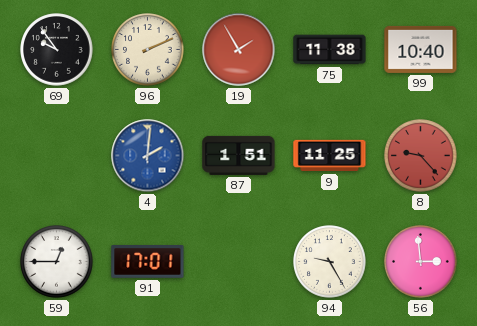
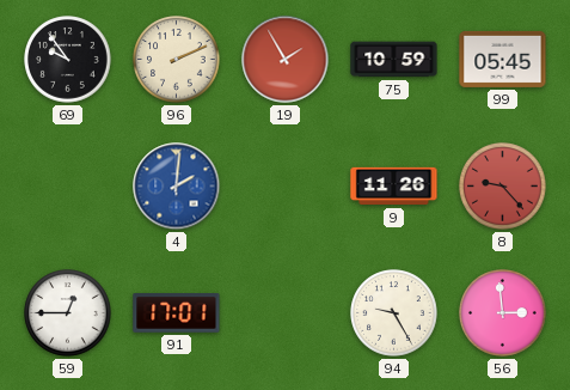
75: 11:38 -> 10:59 (394, 60)
99: 10:40 -> 05:45 (503, 59)
87: 1:51 -> none (239, 155)
9: 11:25 -> 11:26 (394, 187)
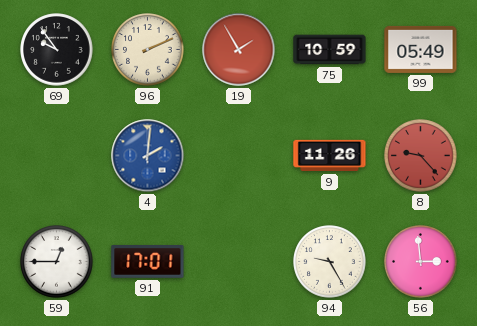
99: 05:45 -> 05:49 (421, 49)
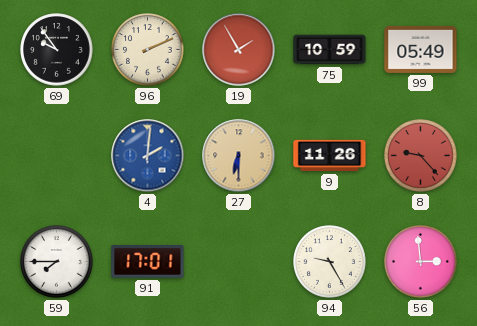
27: none -> 6:30 (239, 156)
59: 12:45 -> 7:45 (57, 262)
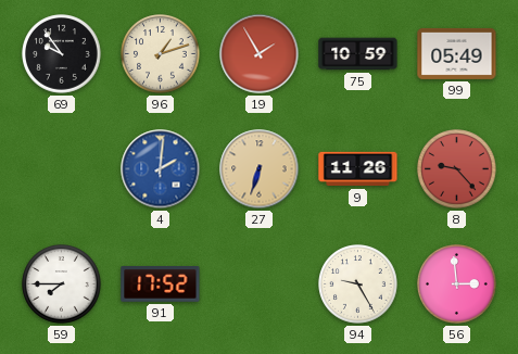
96: 2:11 -> 1:12 (161, 54)
27: 6:30 -> 6:33 (260, 169)
91: 17:01 -> 17:52 (161, 285)
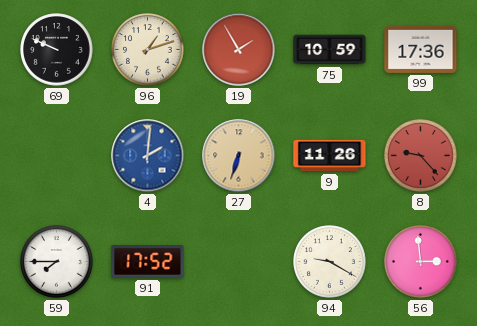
69: 9:54 -> 9:49 (57, 50)
99: 05:49 -> 17:36 (421, 49)
94: 9:25 -> 9:20 (330, 262)
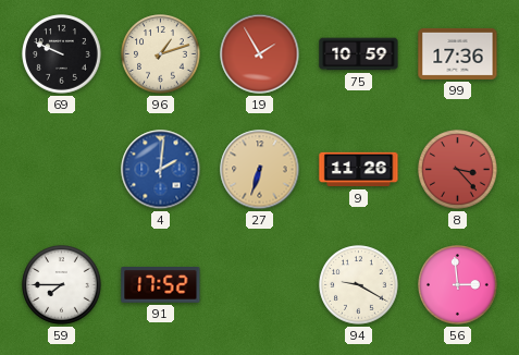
8: 9:23 -> 3:23 (458, 170)
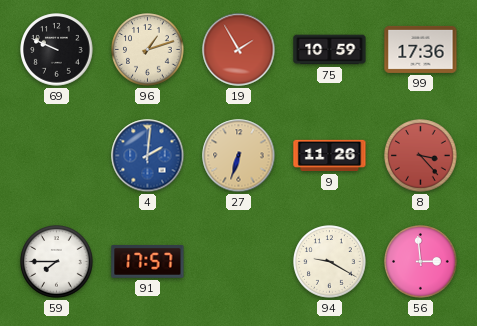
91: 17:52 -> 17:57 (148, 262)
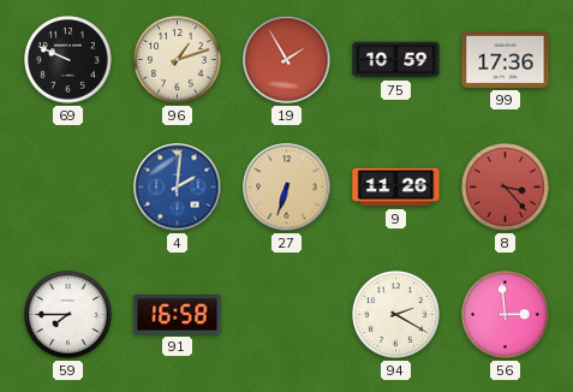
91: 17:57 -> 16:58 (178, 315)
94: 9:20 -> 2:20 (396, 315)
